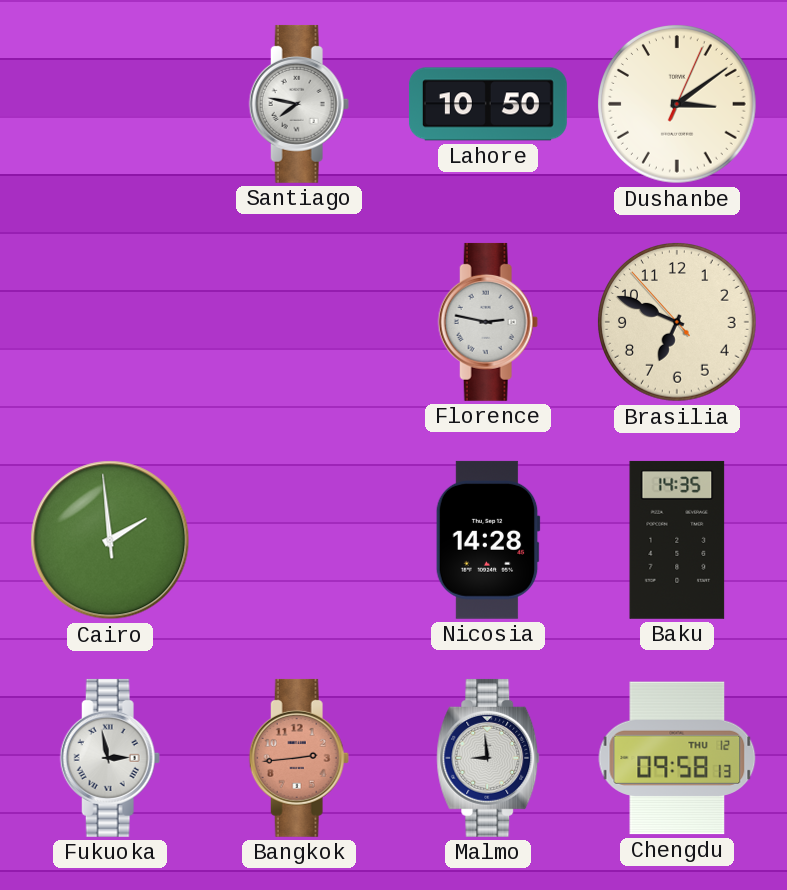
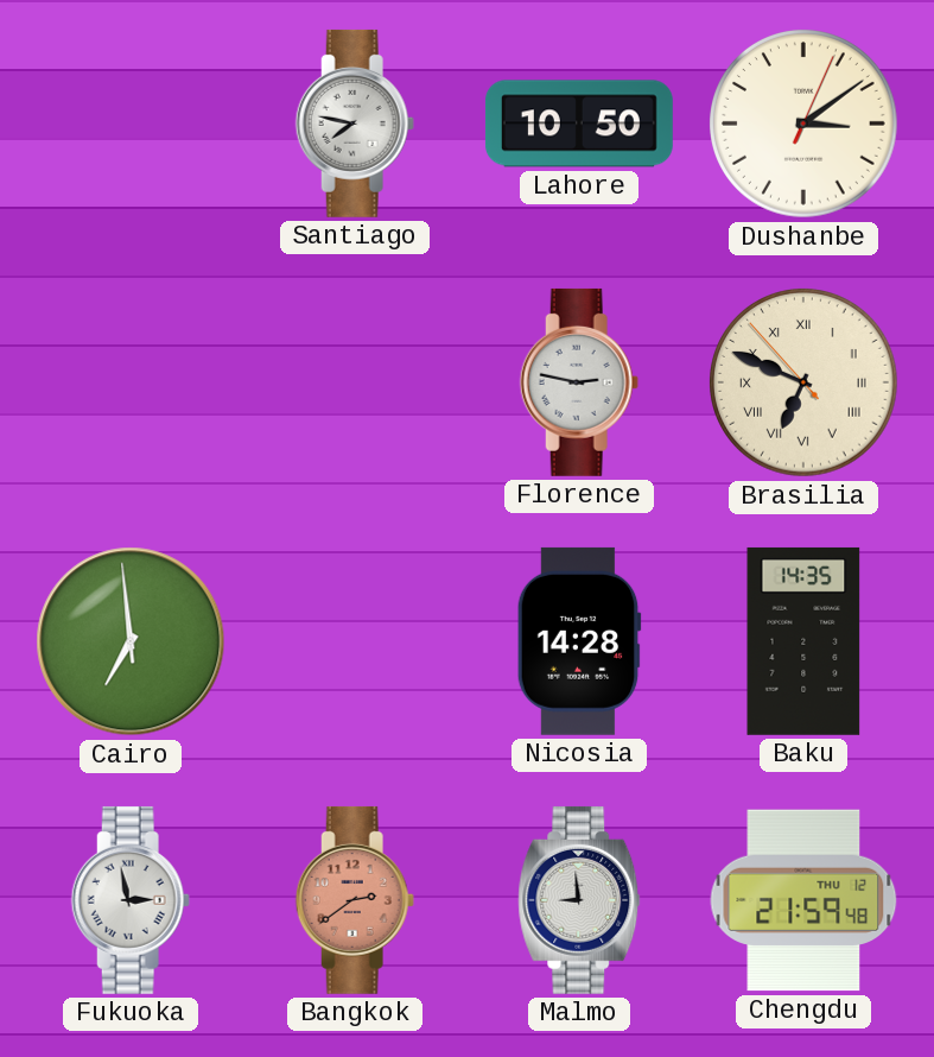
Brasilia numerals: Arabic -> Roman (805, 384)
Cairo: 1:58 -> 6:58 (131, 641)
Bangkok: 2:44 -> 2:39 (355, 900)
Chengdu: 09:58 -> 21:59 (803, 900)
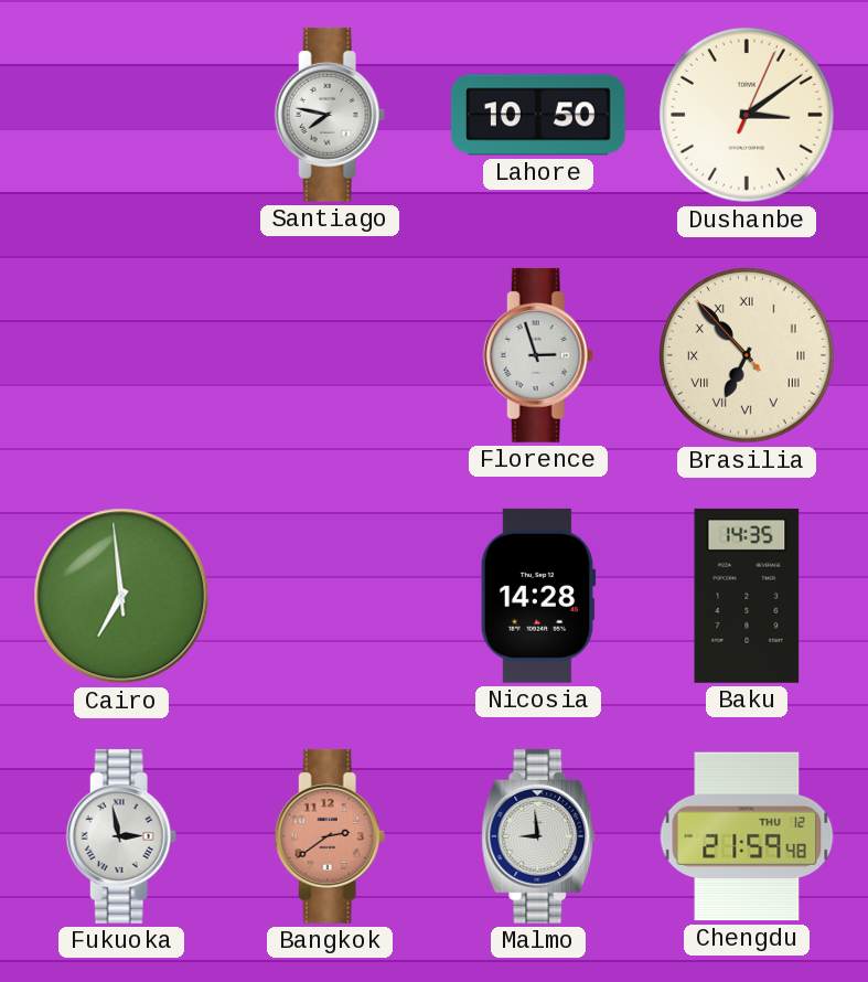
Florence: 2:47 -> 2:57 (538, 355)
Brasilia: 6:48 -> 6:52 (748, 356)
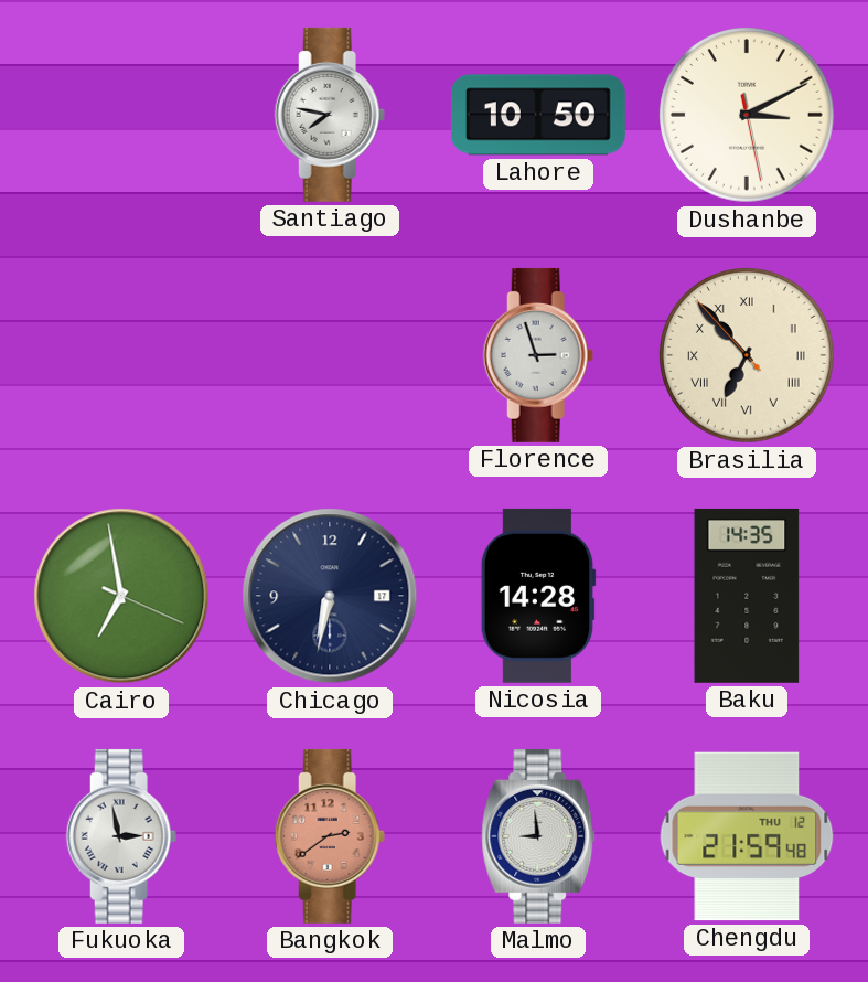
Dushanbe: 3:09 -> 3:10 (748, 116)
Cairo: 6:58:59 -> 6:58:19 (121, 596)
Chicago: none -> 6:32 (330, 596)
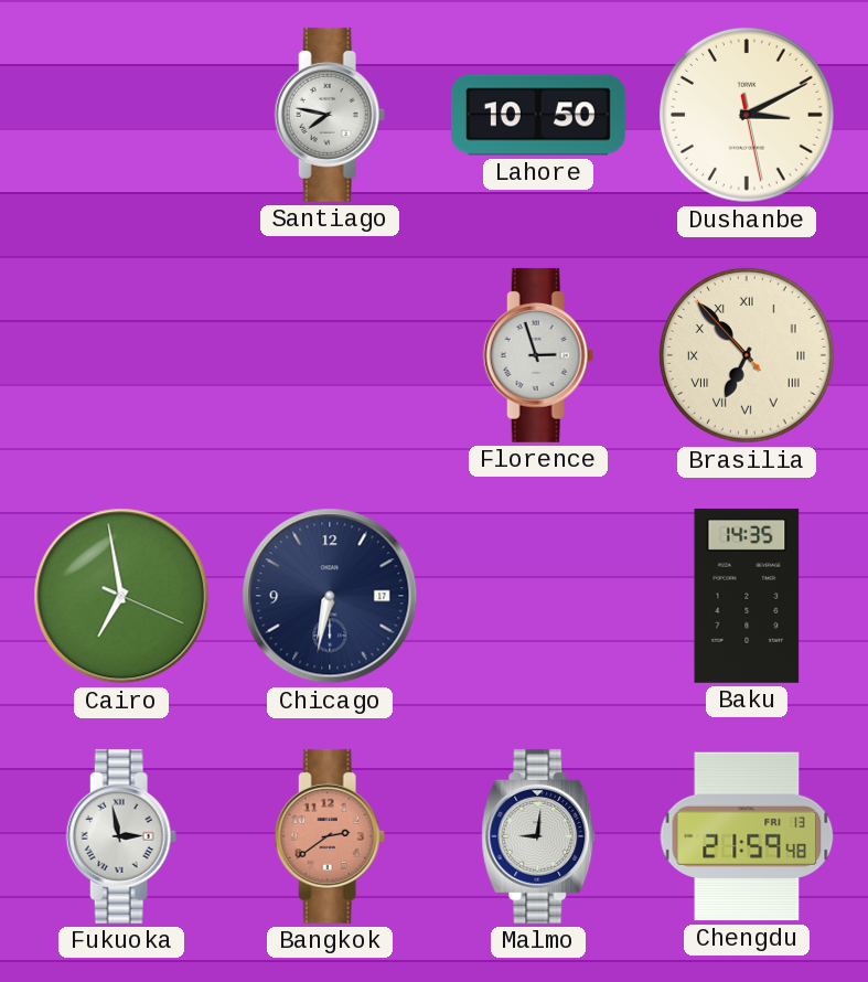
Nicosia: 14:28 -> none (538, 596)
Malmo: 8:59 -> 9:01 (538, 836)
Chengdu date: THU 12 -> FRI 13 (747, 836)
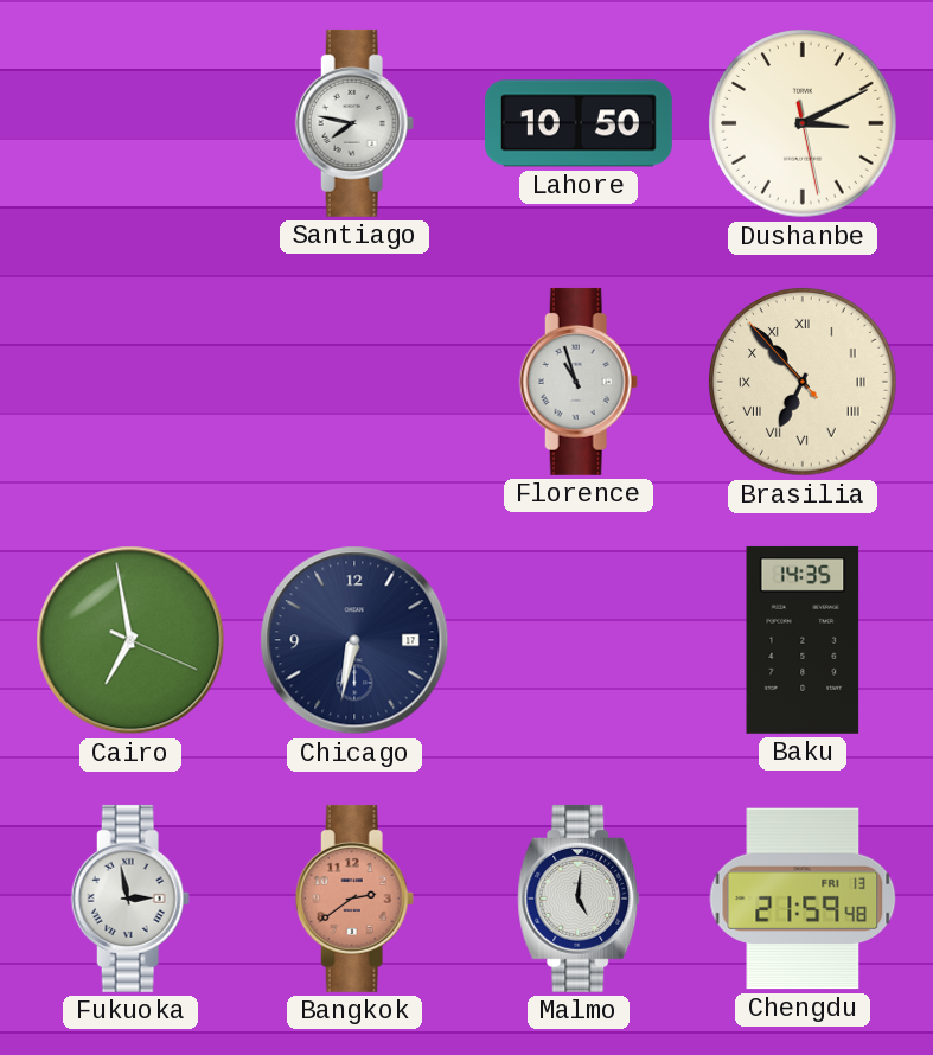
Florence: 2:57 -> 10:57 (579, 382)
Malmo: 9:01 -> 5:01 (579, 899)
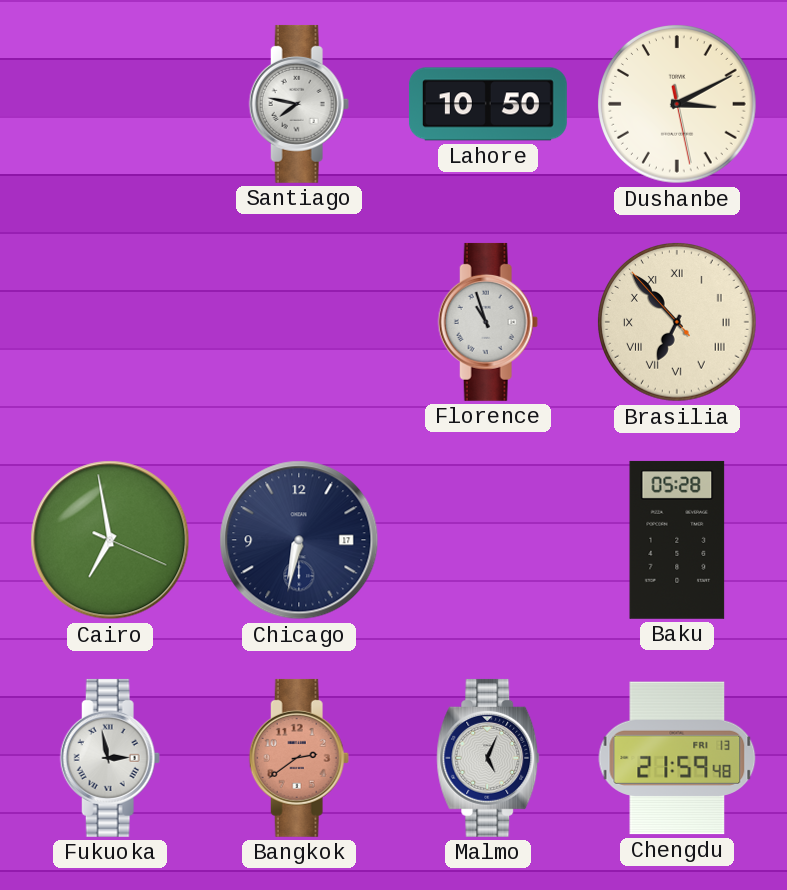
Baku: 14:35 -> 05:28 (677, 540)
Malmo: 5:01 -> 5:04 (488, 758)
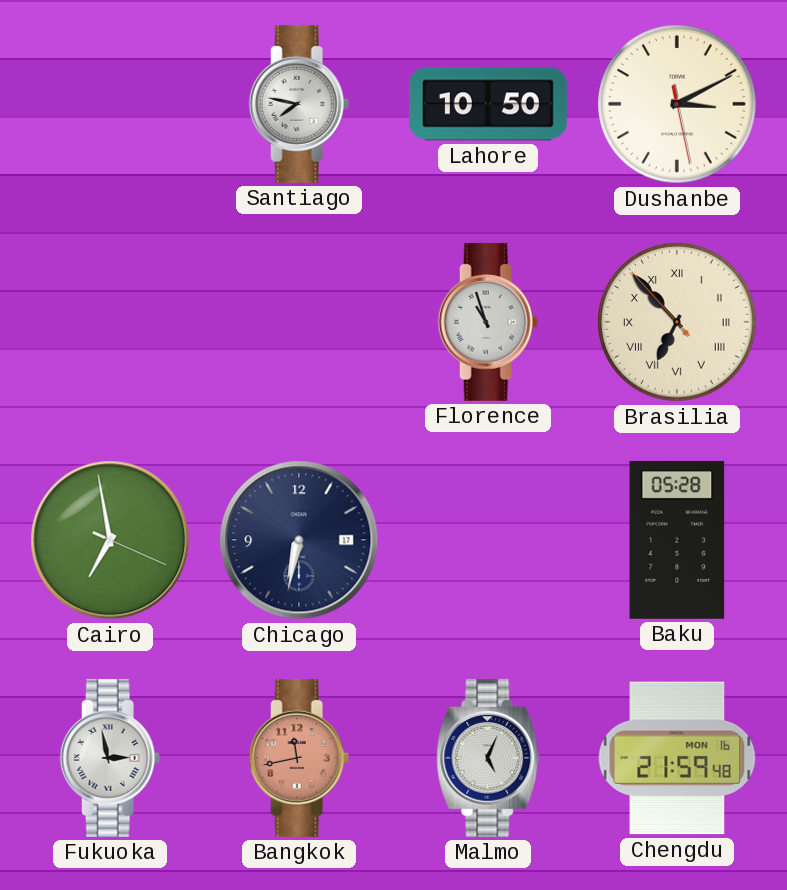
Bangkok: 2:39 -> 11:43 (299, 758)
Chengdu date: FRI 13 -> MON 16 (677, 758)
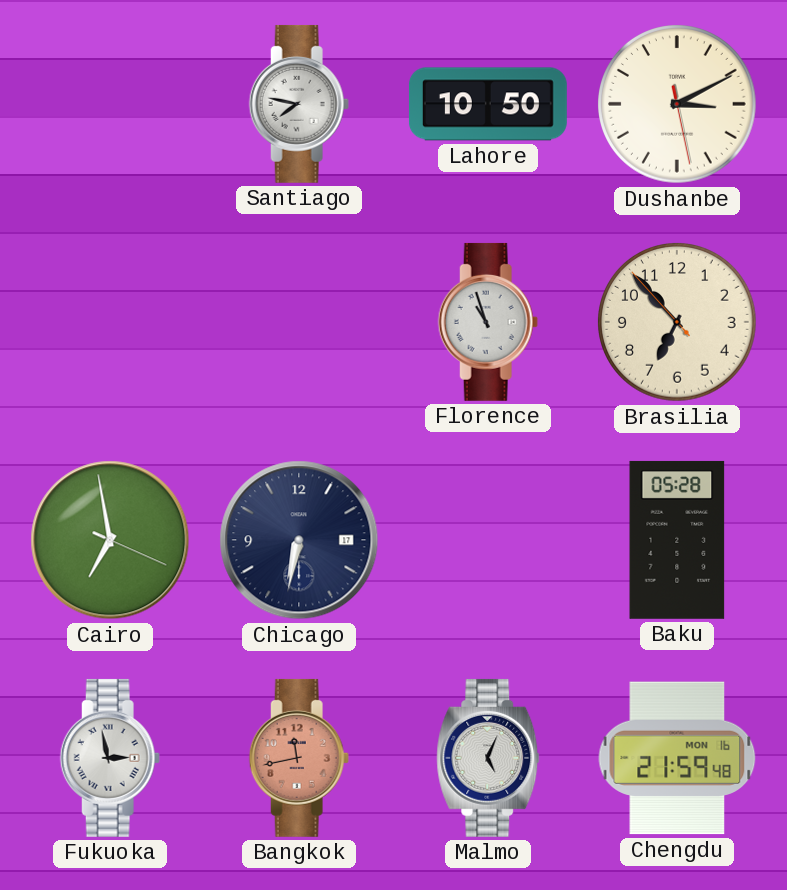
Brasilia numerals: Roman -> Arabic (678, 323)
